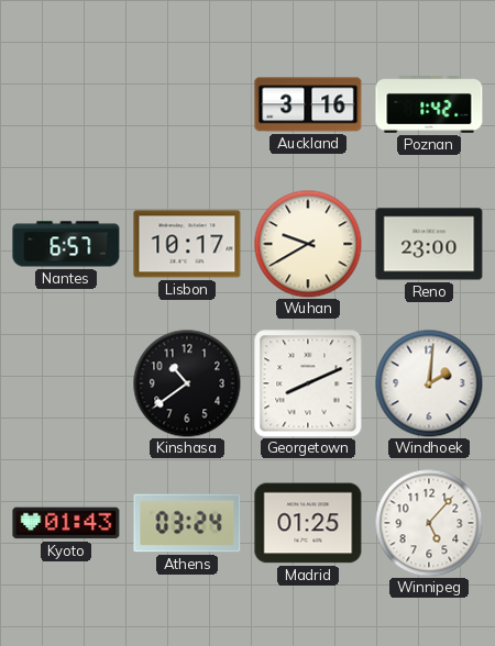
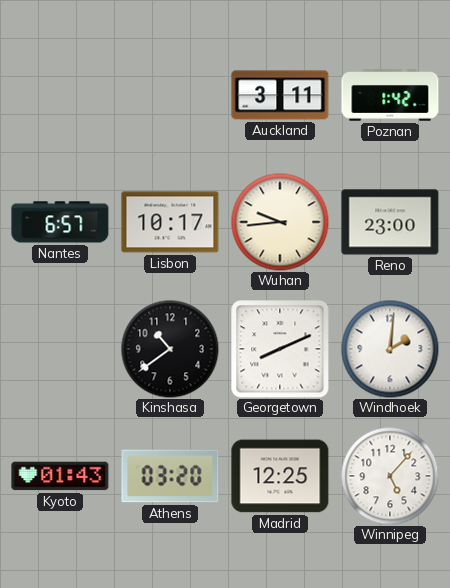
Auckland: 3:16 -> 3:11 (280, 95)
Wuhan: 9:40 -> 9:44 (280, 222)
Athens: 03:24 -> 03:20 (170, 476)
Madrid: 01:25 -> 12:25 (280, 476)
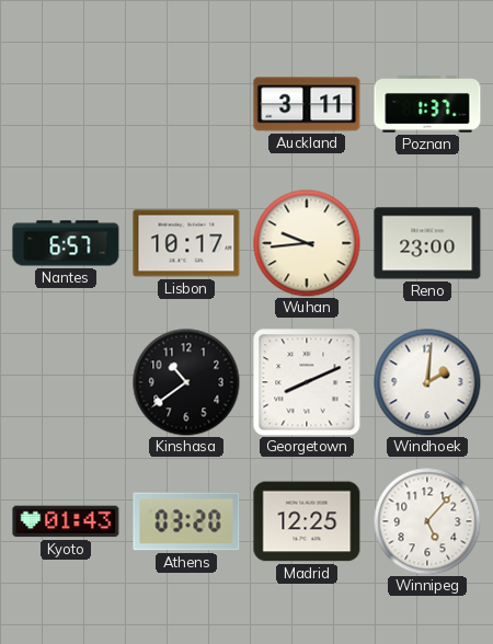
Poznan: 1:42 -> 1:37 (427, 104)
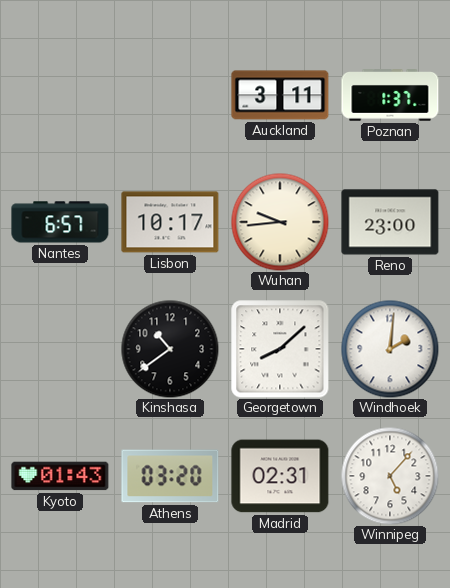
Georgetown: 8:11 -> 8:08 (280, 349)
Madrid: 12:25 -> 02:31 (280, 476)
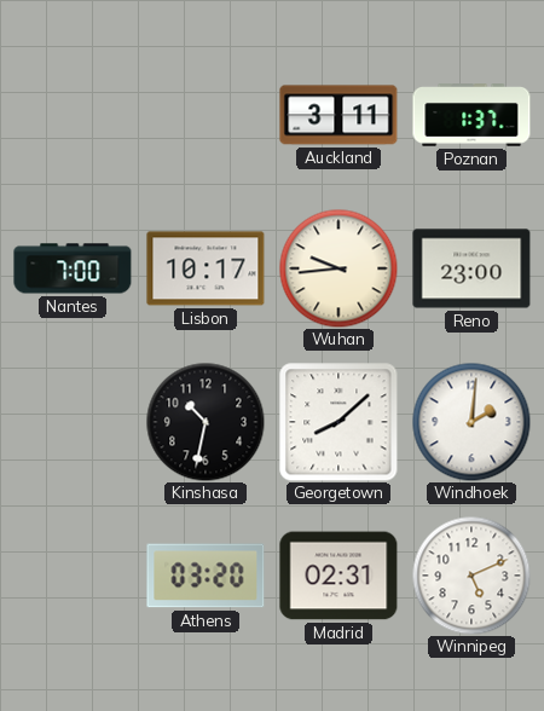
Nantes: 6:57 -> 7:00 (73, 268)
Kinshasa: 10:39 -> 10:32 (206, 422)
Kyoto: 01:43 -> none (60, 476)
Winnipeg: 5:07 -> 5:11 (471, 576)
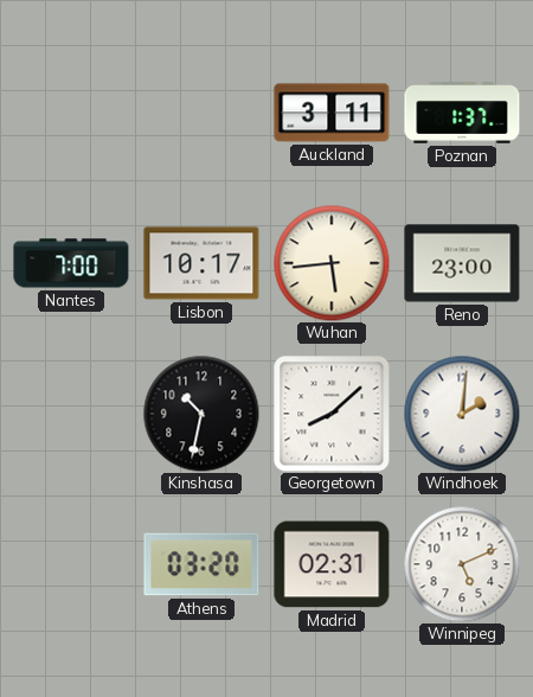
Wuhan: 9:44 -> 5:44 (332, 263)
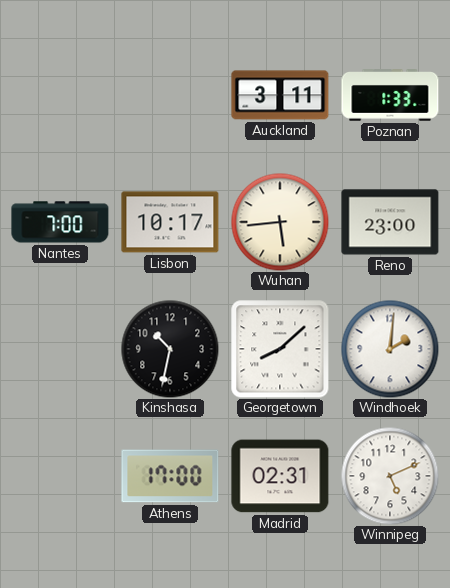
Poznan: 1:37 -> 1:33 (390, 95)
Athens: 03:20 -> 17:00 (170, 476)
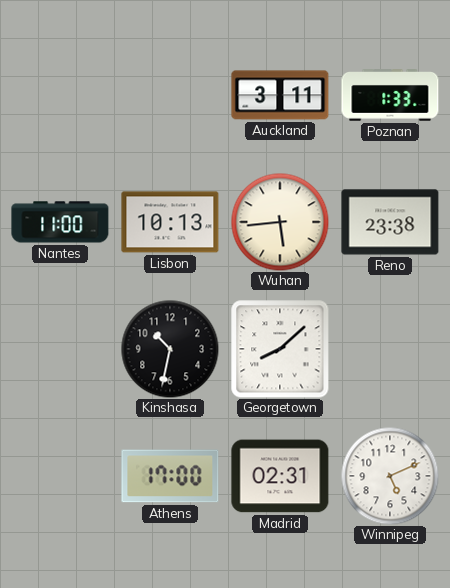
Nantes: 7:00 -> 11:00 (60, 222)
Lisbon: 10:17 -> 10:13 (170, 222)
Reno: 23:00 -> 23:38 (390, 222)
Windhoek: 2:01 -> none (390, 349)
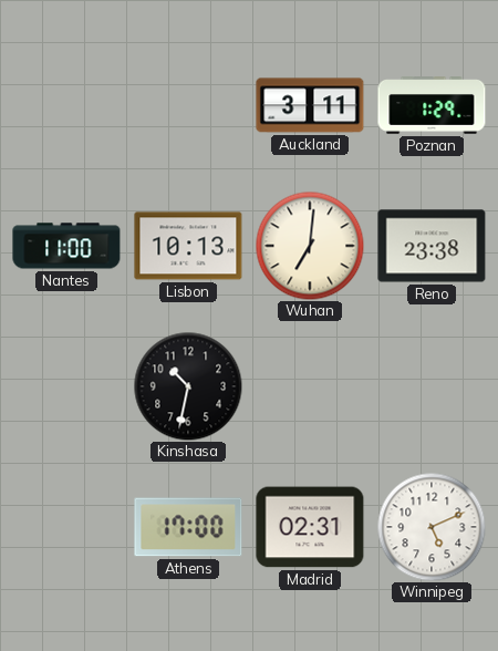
Poznan: 1:33 -> 1:29 (432, 105)
Wuhan: 5:44 -> 7:01 (310, 246)
Georgetown: 8:08 -> none (280, 349)
